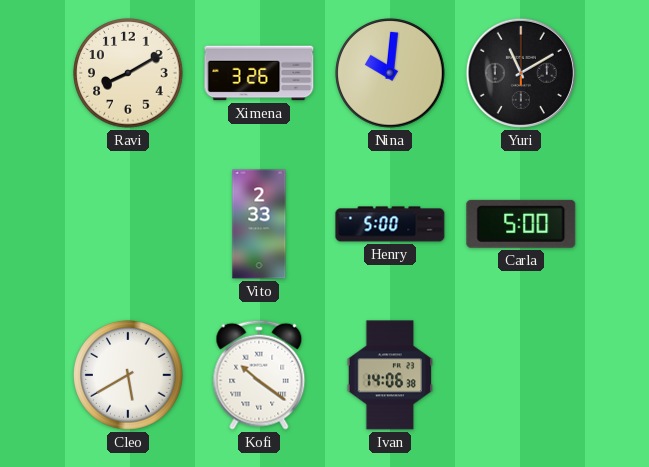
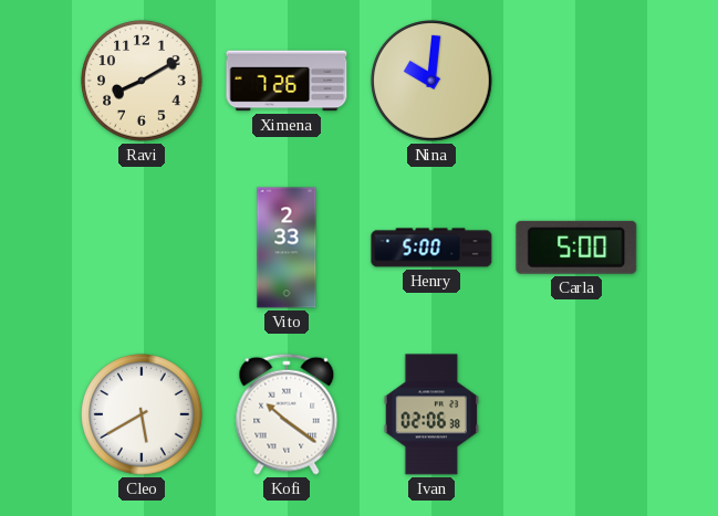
Ximena: 3:26 -> 7:26 (287, 81)
Yuri: 11:10 -> none (521, 73)
Ivan: 14:06 -> 02:06 (431, 414)
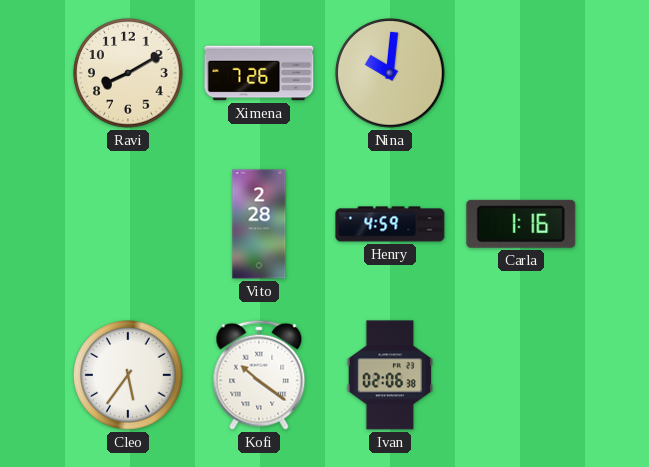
Vito: 2:33 -> 2:28 (259, 224)
Henry: 5:00 -> 4:59 (390, 224)
Carla: 5:00 -> 1:16 (521, 224)
Cleo: 5:40 -> 5:36 (128, 375)
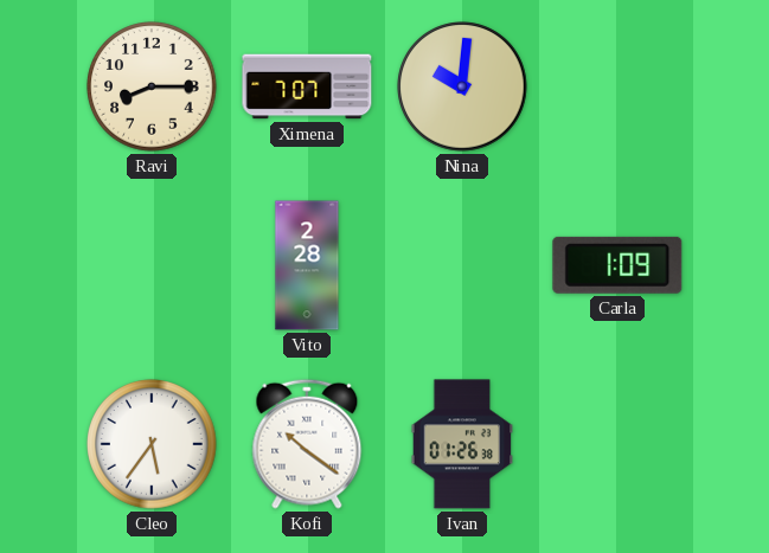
Ravi: 8:10 -> 8:15 (152, 86)
Ximena: 7:26 -> 7:07 (307, 86)
Henry: 4:59 -> none (390, 224)
Carla: 1:16 -> 1:09 (617, 265)
Ivan: 02:06 -> 01:26 (462, 444)
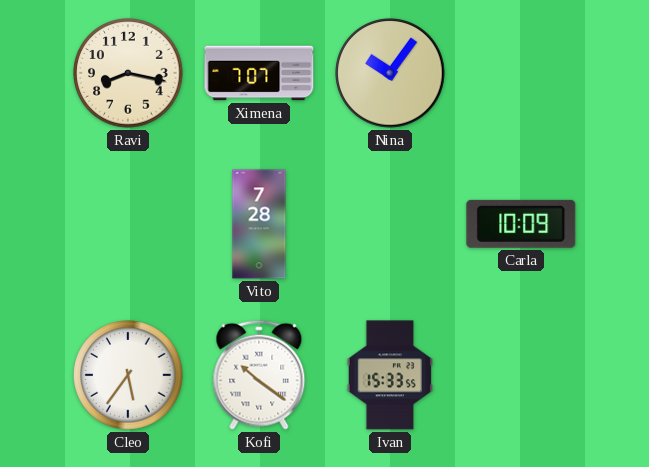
Ravi: 8:15 -> 8:17 (128, 73)
Nina: 10:01 -> 10:06 (390, 73)
Vito: 2:28 -> 7:28 (259, 224)
Carla: 1:09 -> 10:09 (521, 224)
Ivan: 01:26 -> 15:33 (390, 375)
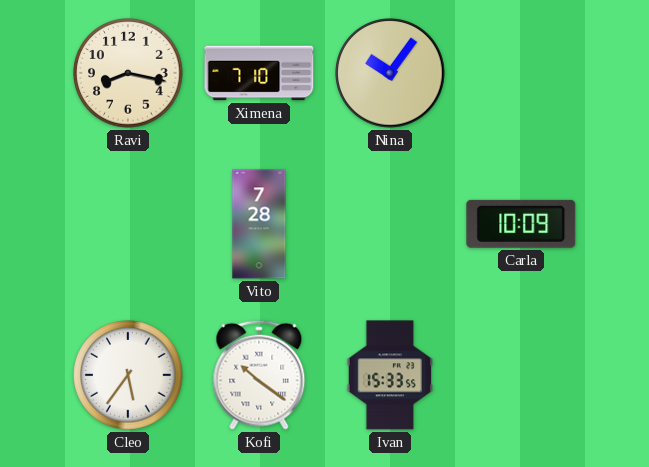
Ximena: 7:07 -> 7:10 (259, 73)
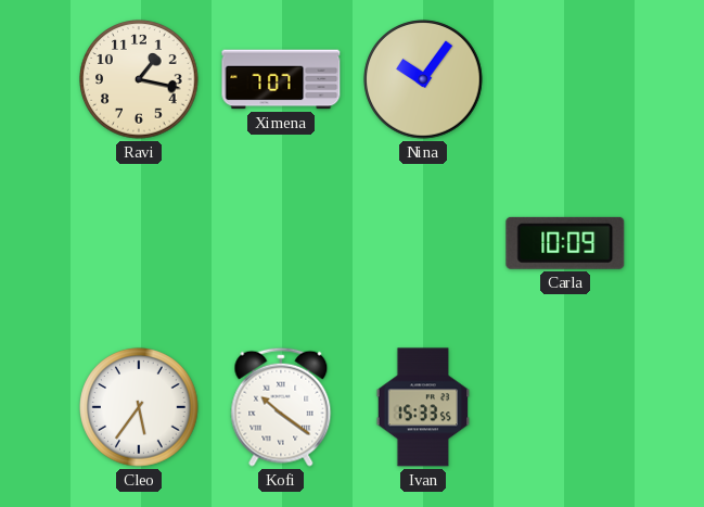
Ravi: 8:17 -> 1:17 (139, 79)
Ximena: 7:10 -> 7:07 (281, 79)
Vito: 7:28 -> none (259, 224)
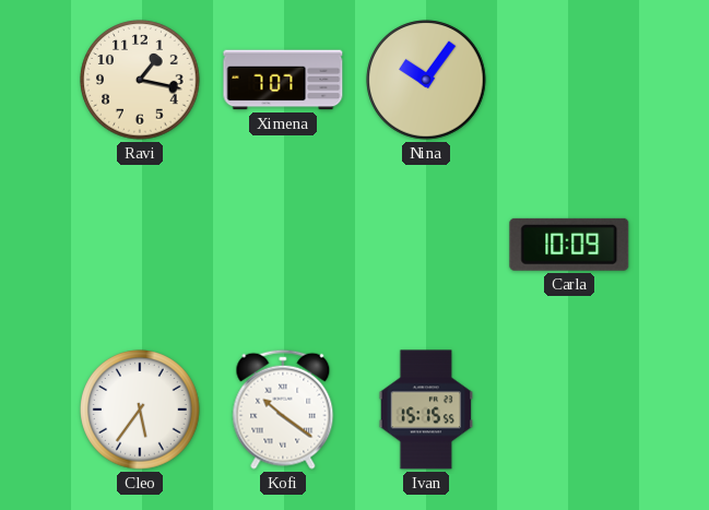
Ivan: 15:33 -> 15:15 (426, 410)
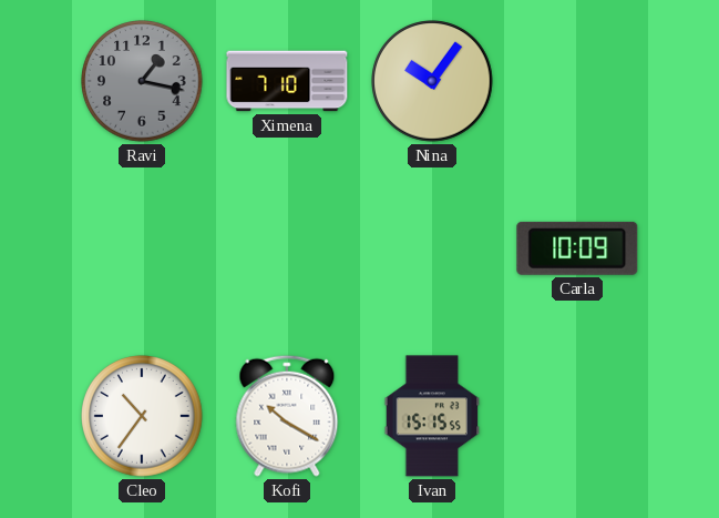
Ravi dial: cream -> grey (142, 81)
Ximena: 7:07 -> 7:10 (287, 81)
Cleo: 5:36 -> 10:36 (142, 416)
Kofi: 10:21 -> 10:20 (287, 416)
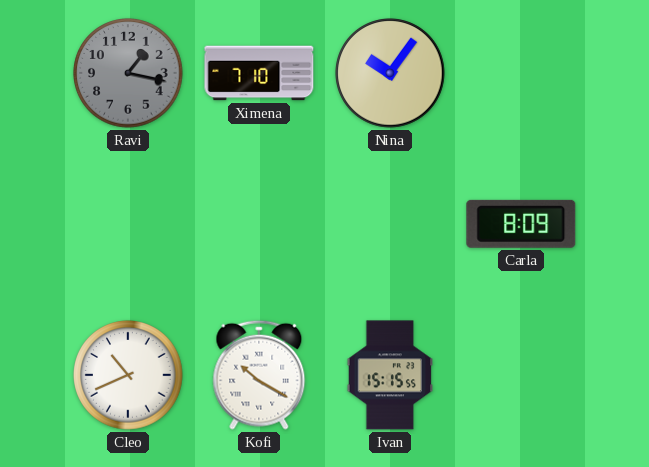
Carla: 10:09 -> 8:09 (521, 224)
Cleo: 10:36 -> 10:41 (128, 375)
